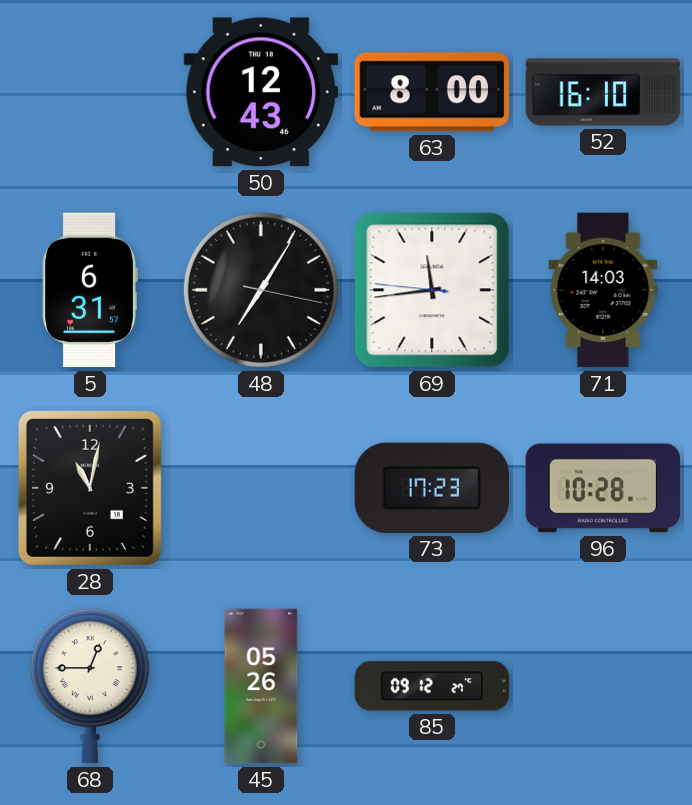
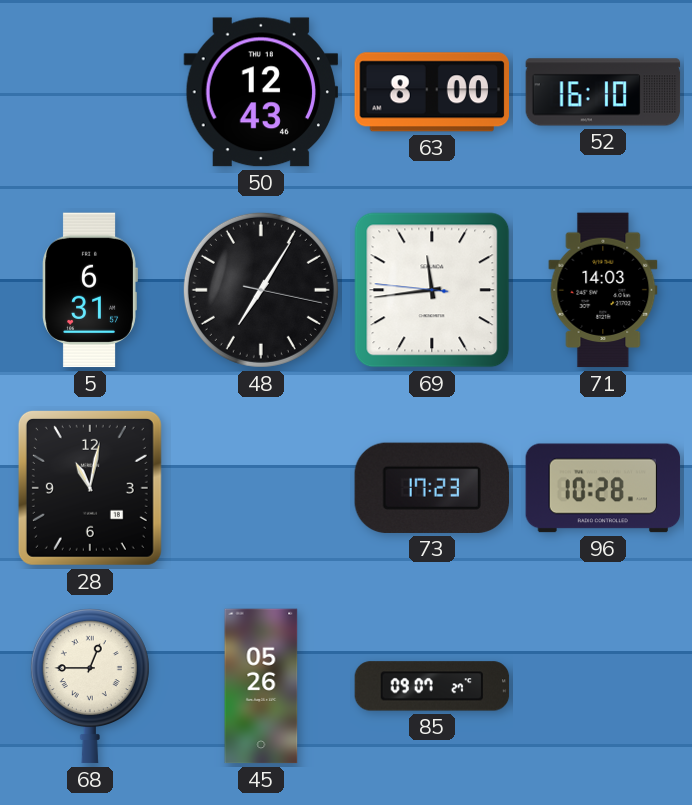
85: 09:12 -> 09:07 (432, 686)
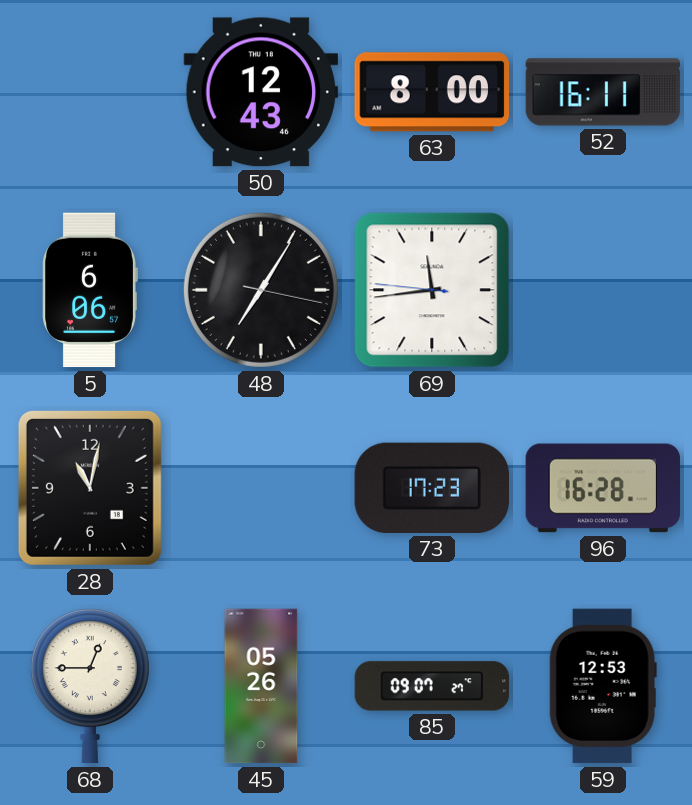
52: 16:10 -> 16:11 (603, 92)
5: 6:31 -> 6:06 (90, 290)
71: 14:03 -> none (603, 290)
96: 10:28 -> 16:28 (603, 488)
59: none -> 12:53 (603, 686)
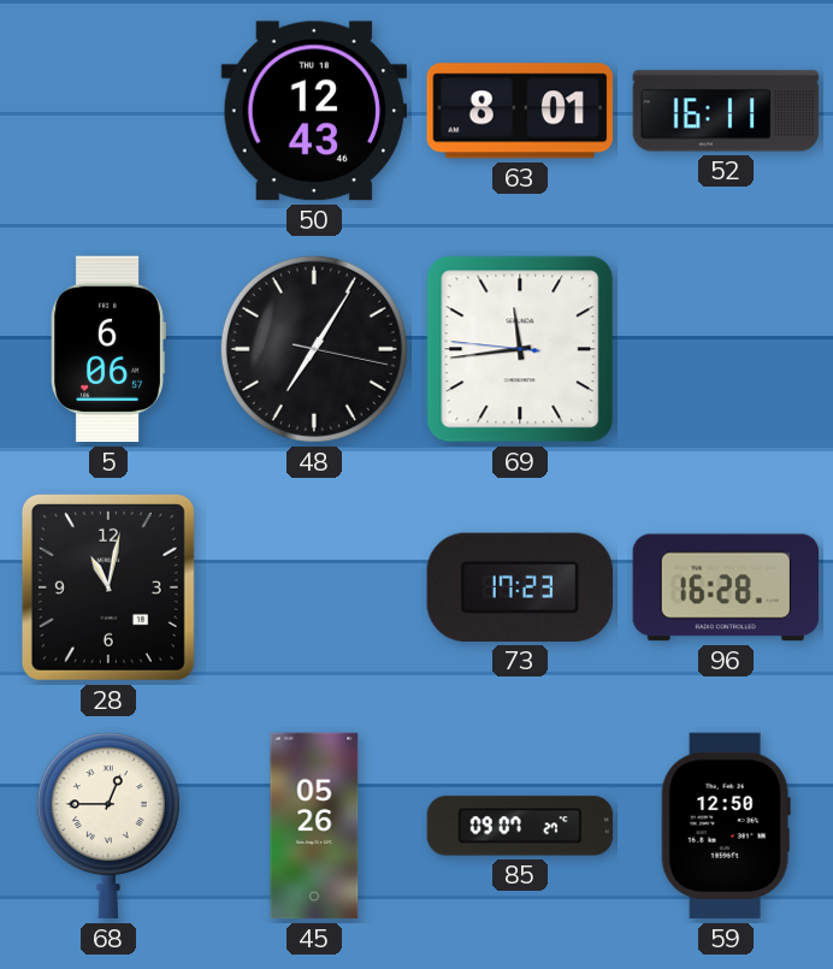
63: 8:00 -> 8:01 (519, 111)
59: 12:53 -> 12:50 (726, 826)
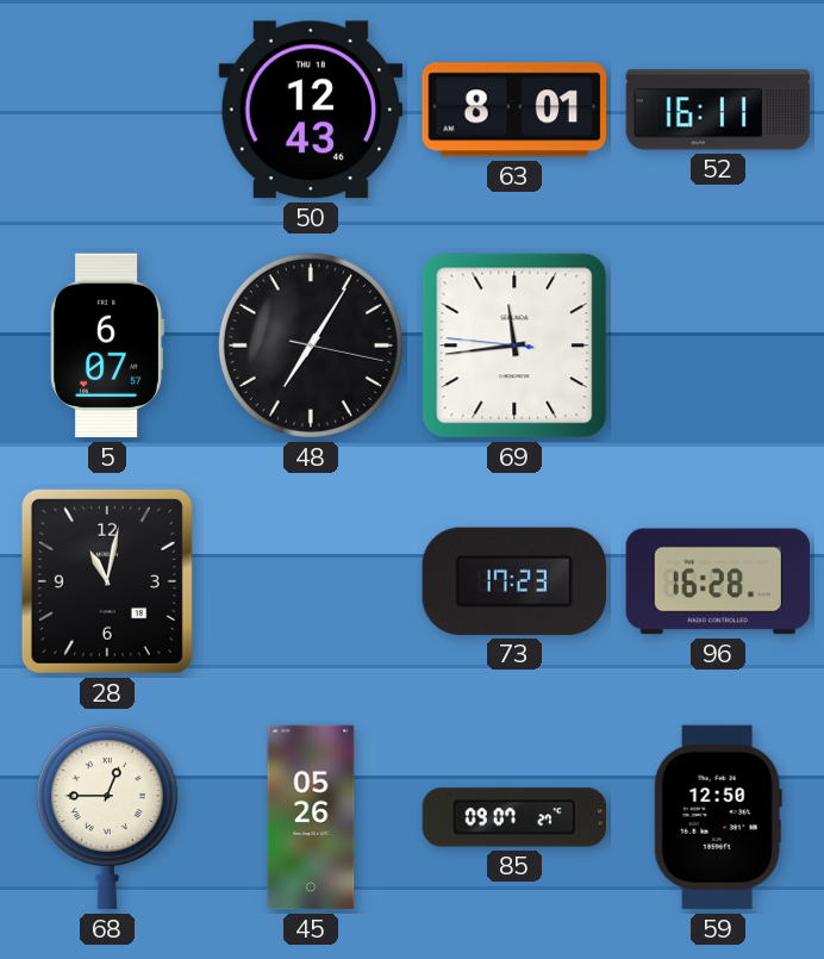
5: 6:06 -> 6:07 (107, 345)
